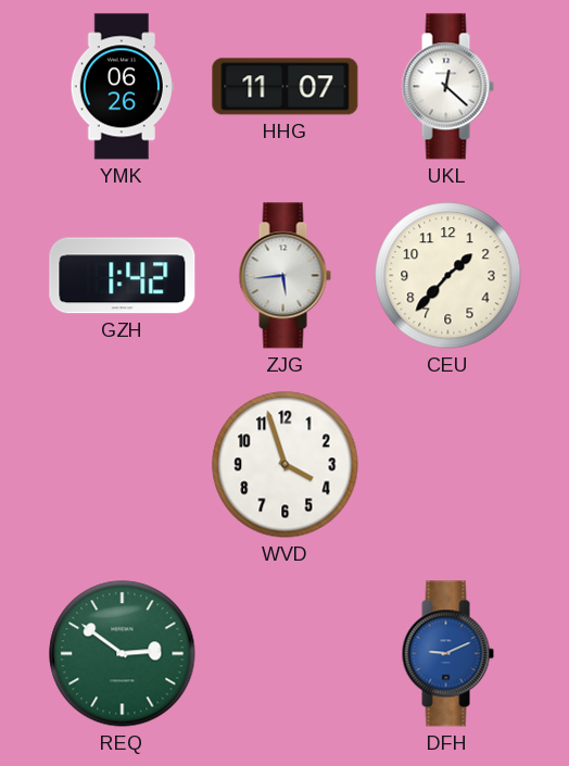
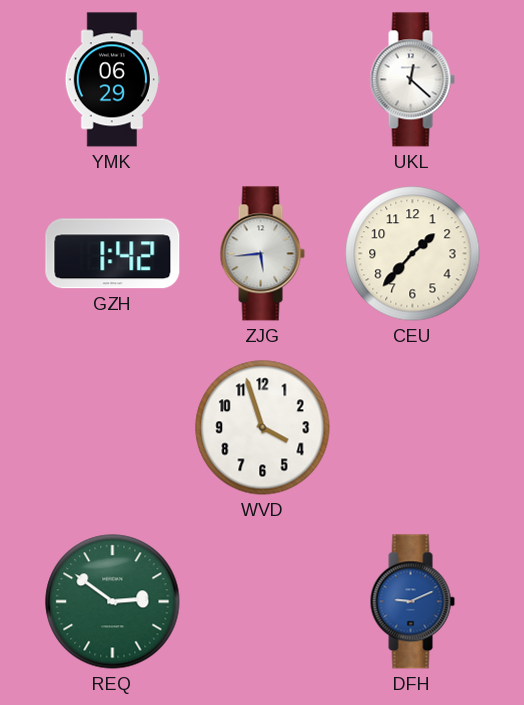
YMK: 06:26 -> 06:29 (112, 80)
HHG: 11:07 -> none (286, 87)
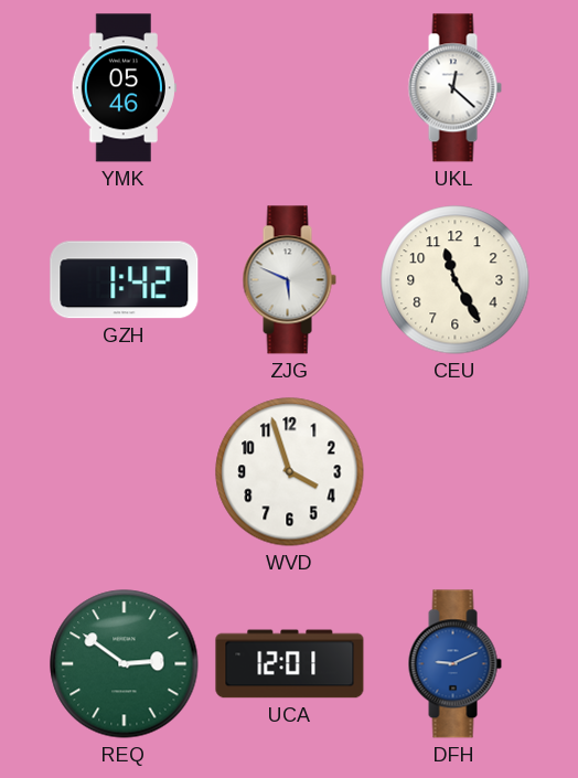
YMK: 06:29 -> 05:46 (124, 88)
ZJG: 5:44 -> 5:49 (289, 280)
CEU: 1:37 -> 11:25 (456, 280)
UCA: none -> 12:01 (290, 664)
